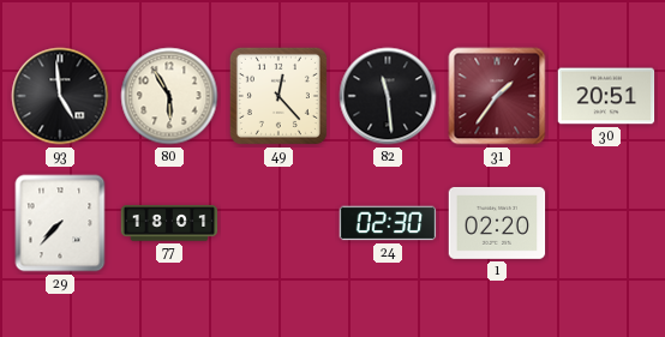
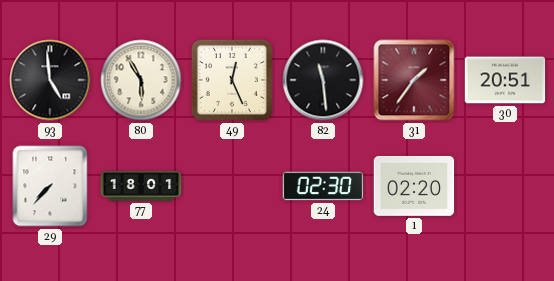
49: 12:23 -> 12:26 (232, 80)
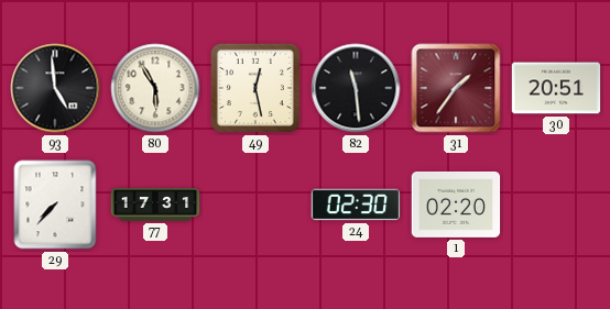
49: 12:26 -> 12:28 (255, 88)
77: 18:01 -> 17:31 (155, 205)
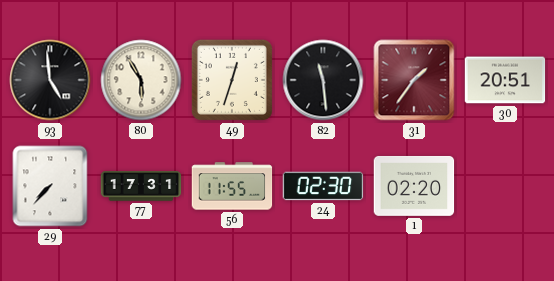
49: 12:28 -> 12:33 (232, 80)
56: none -> 11:55 (232, 186)
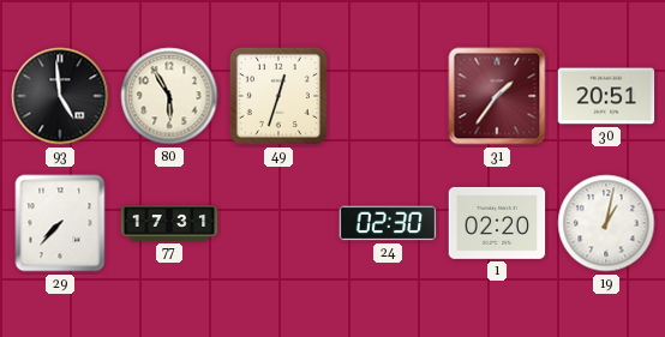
82: 11:29 -> none (323, 80)
56: 11:55 -> none (232, 186)
19: none -> 1:02 (606, 223)
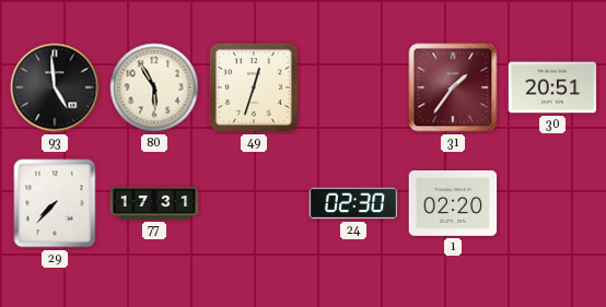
19: 1:02 -> none (606, 223)
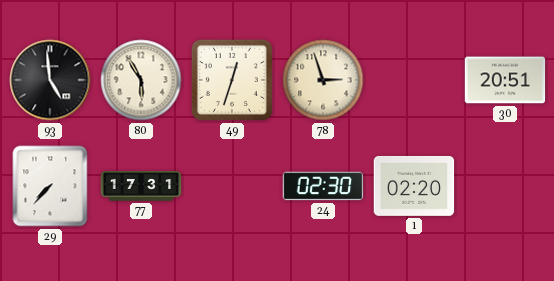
78: none -> 2:57 (323, 80)
31: 1:36 -> none (453, 87)
